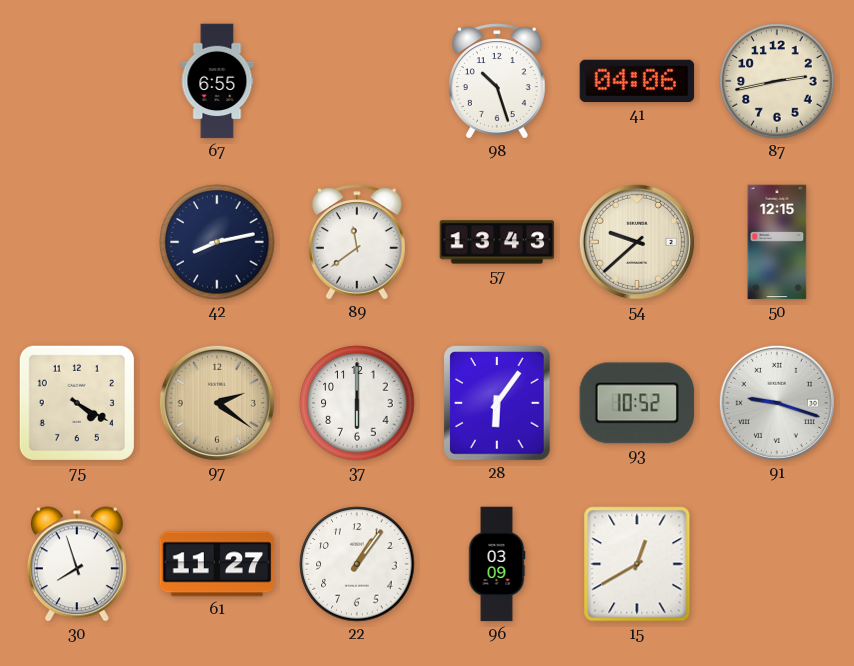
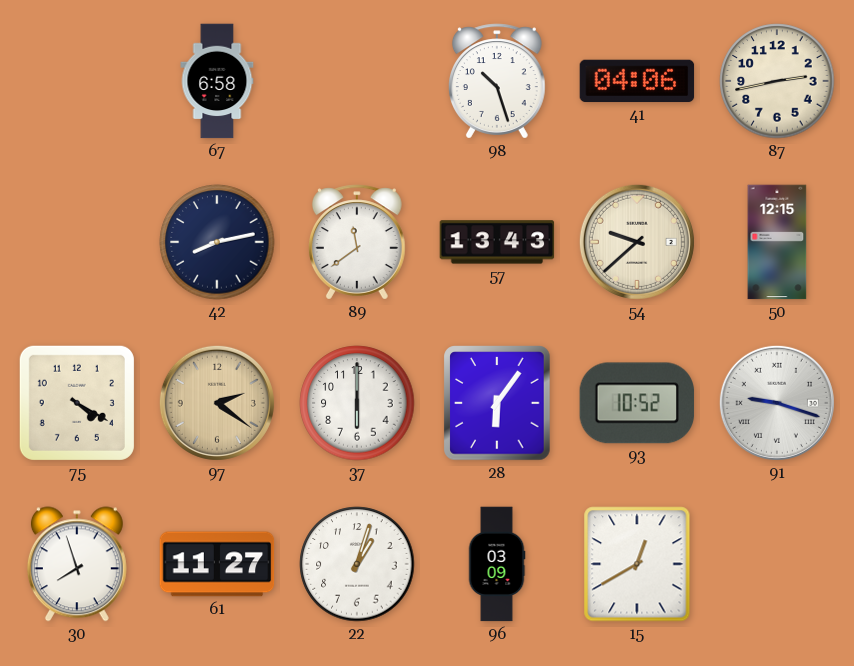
67: 6:55 -> 6:58 (217, 81)
22: 1:06 -> 1:03 (357, 564)
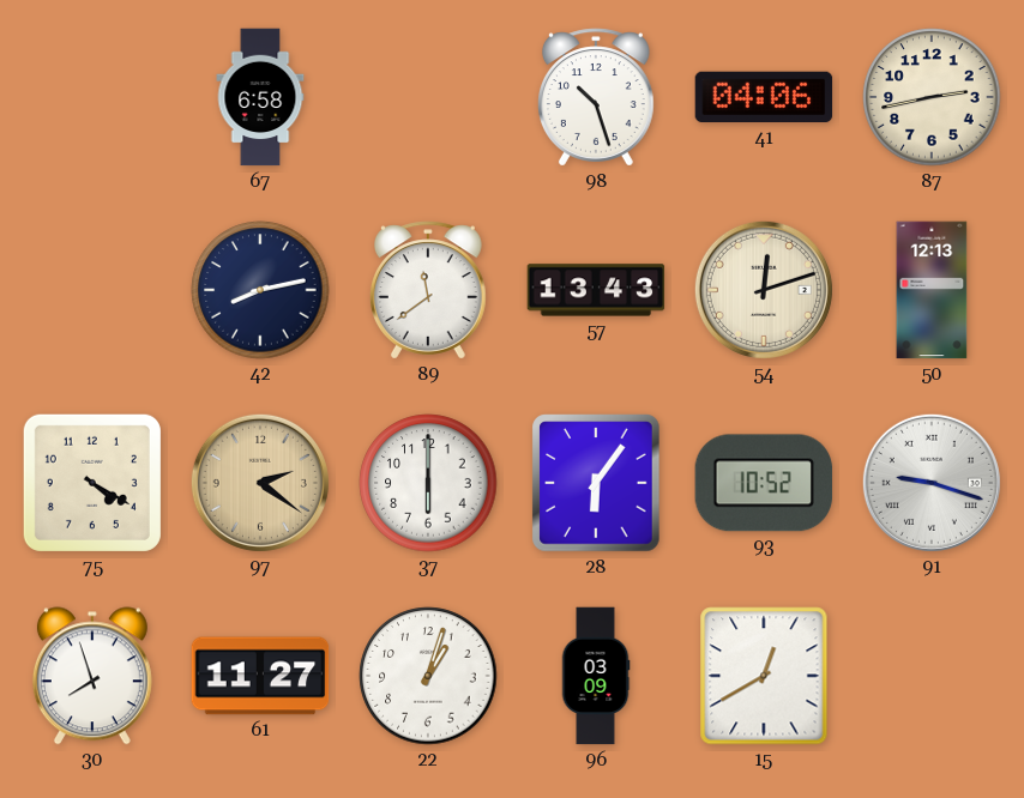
54: 9:38 -> 12:12 (764, 290)
50: 12:15 -> 12:13 (932, 290)
